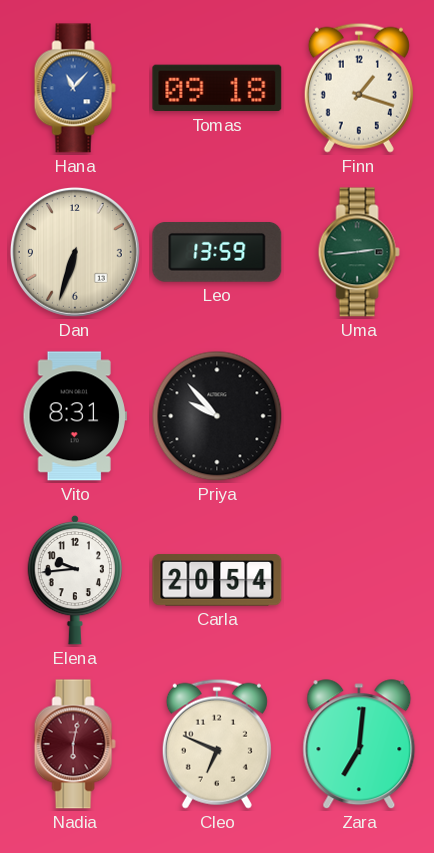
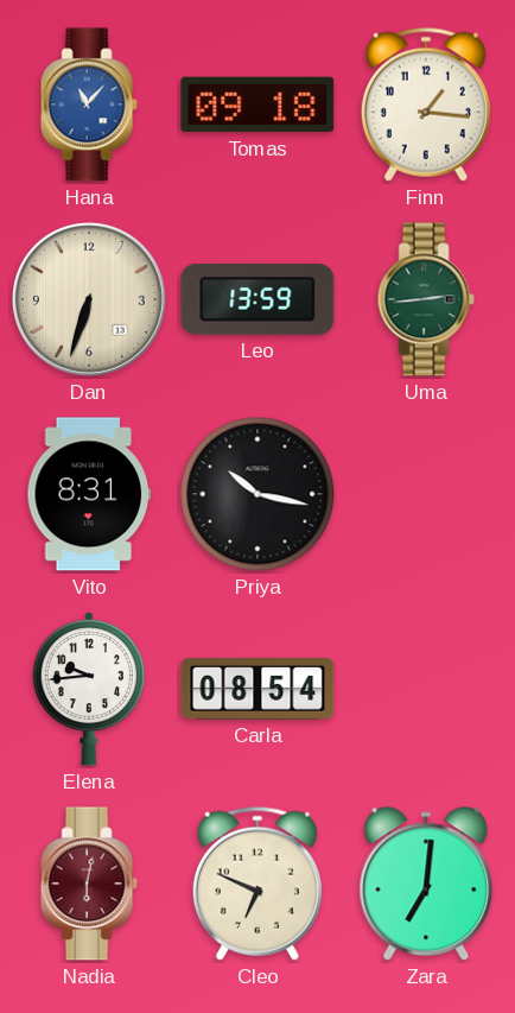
Finn: 1:18 -> 1:16 (426, 105)
Priya: 9:53 -> 10:17 (257, 494)
Carla: 20:54 -> 08:54 (257, 689)
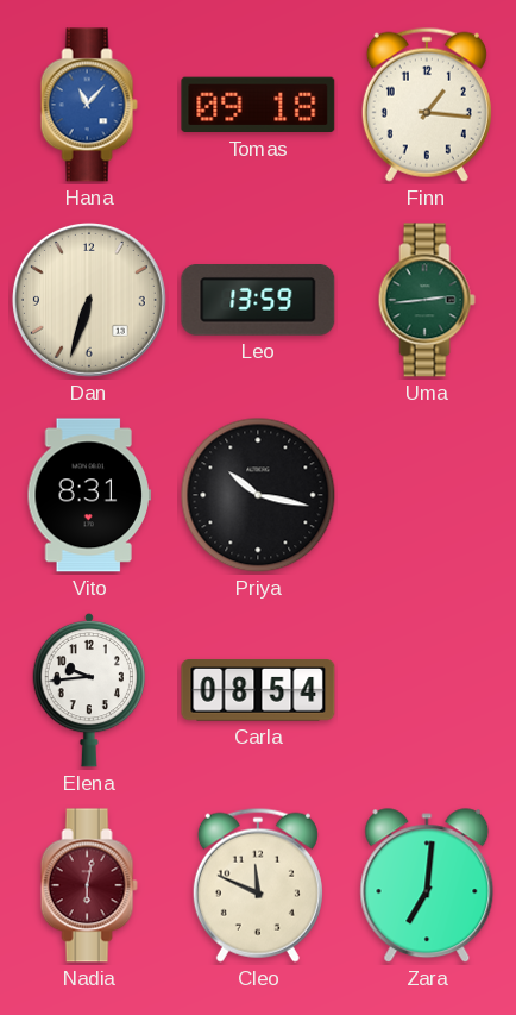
Cleo: 6:49 -> 11:49 (258, 885)
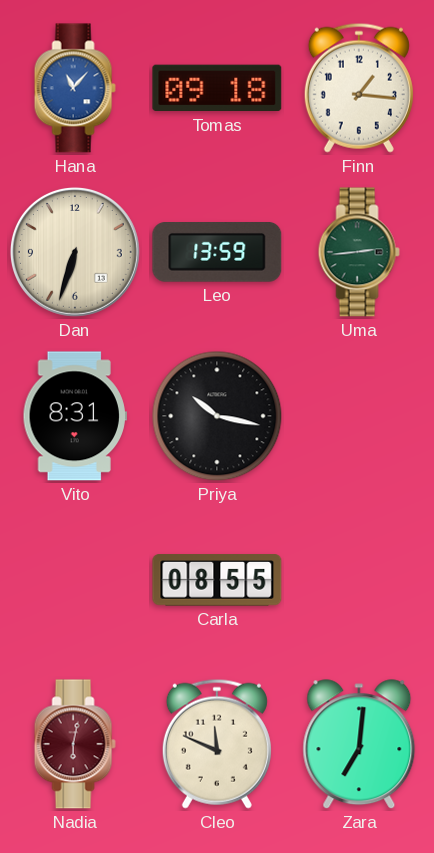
Elena: 9:44 -> none (89, 690)
Carla: 08:54 -> 08:55 (217, 580)
